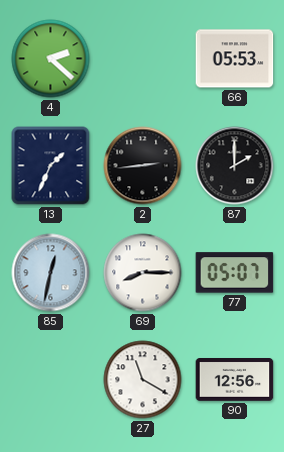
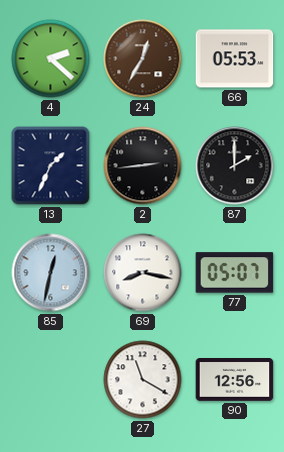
24: none -> 12:35 (143, 59)
69: 8:15 -> 8:17 (143, 273)
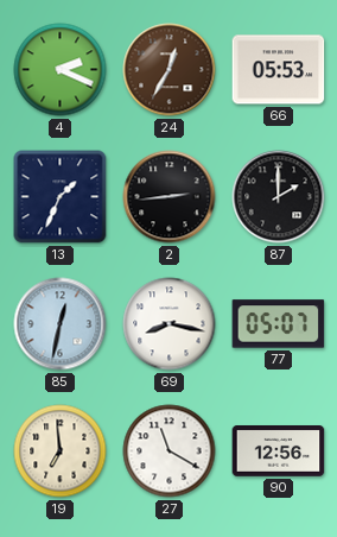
4: 2:22 -> 2:19 (61, 70)
19: none -> 6:59 (61, 451)
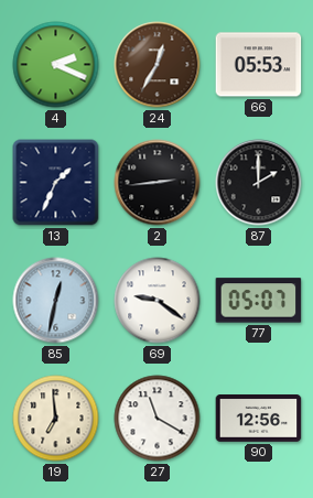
69: 8:17 -> 9:21 (158, 301)
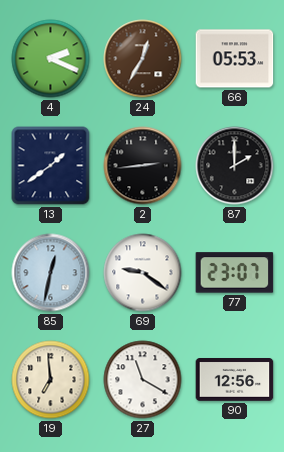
13: 1:34 -> 1:39 (51, 166)
77: 05:07 -> 23:07 (235, 273)
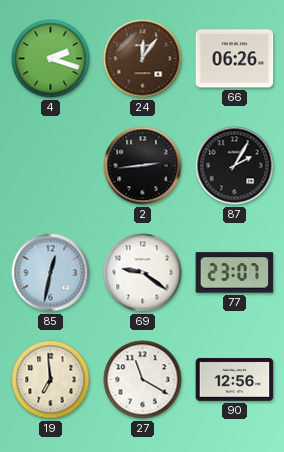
4: 2:19 -> 2:18 (51, 59)
24: 12:35 -> 12:06 (143, 59)
66: 05:53 -> 06:26 (235, 59)
13: 1:39 -> none (51, 166)
87: 2:00 -> 2:05 (235, 166)
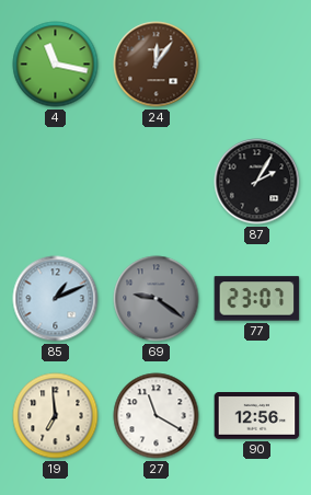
4: 2:18 -> 11:17 (56, 65)
66: 06:26 -> none (235, 59)
2: 2:44 -> none (143, 166)
85: 12:32 -> 1:11 (56, 299)
69 dial: white -> grey (157, 299)
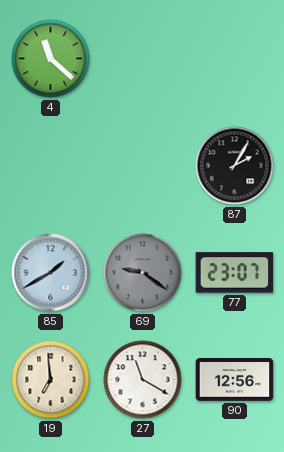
4: 11:17 -> 11:22 (51, 59)
24: 12:06 -> none (157, 65)
85: 1:11 -> 1:40 (51, 273)
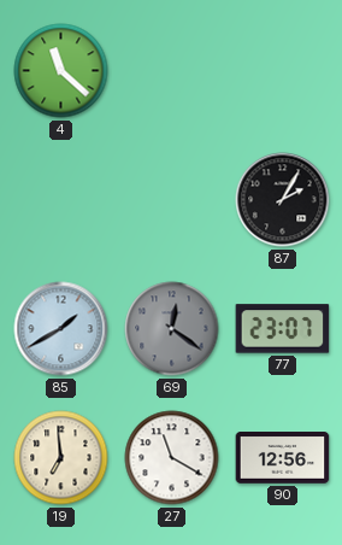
69: 9:21 -> 12:21 (172, 329)
